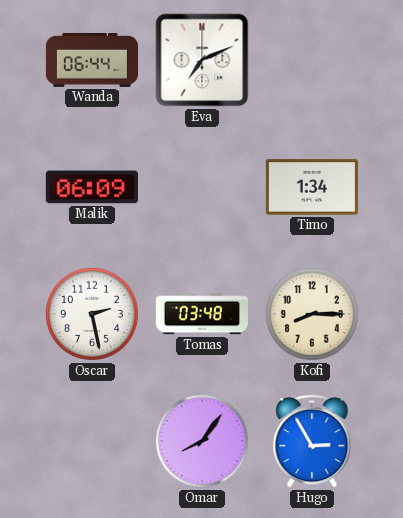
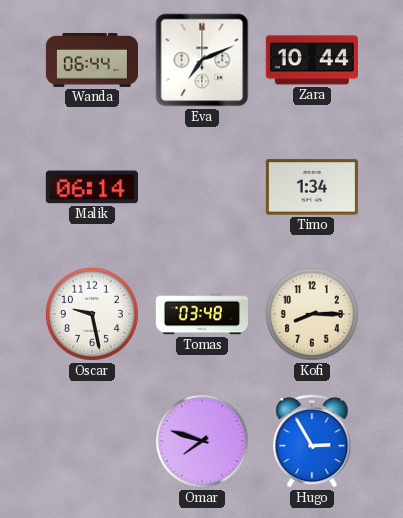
Zara: none -> 10:44 (312, 60)
Malik: 06:09 -> 06:14 (92, 187)
Oscar: 2:28 -> 9:28 (92, 314)
Omar: 8:06 -> 7:48 (202, 441)
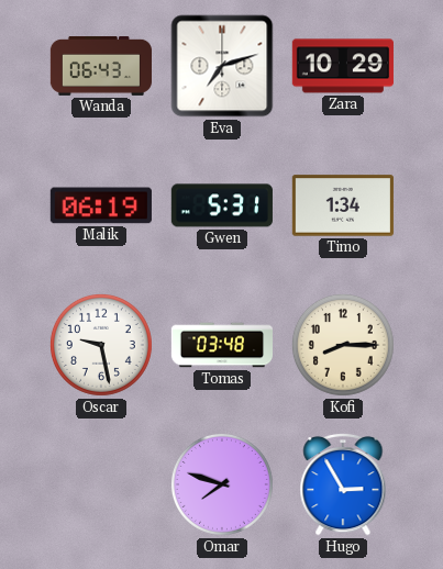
Wanda: 06:44 -> 06:43 (100, 67)
Eva: 7:11 -> 7:12 (222, 66)
Zara: 10:44 -> 10:29 (343, 66)
Malik: 06:14 -> 06:19 (101, 205)
Gwen: none -> 5:31 (222, 205)
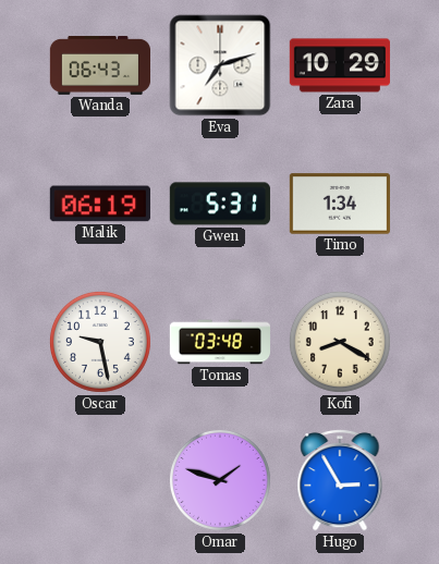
Kofi: 8:15 -> 8:20 (340, 342)
Omar: 7:48 -> 1:48 (220, 480)
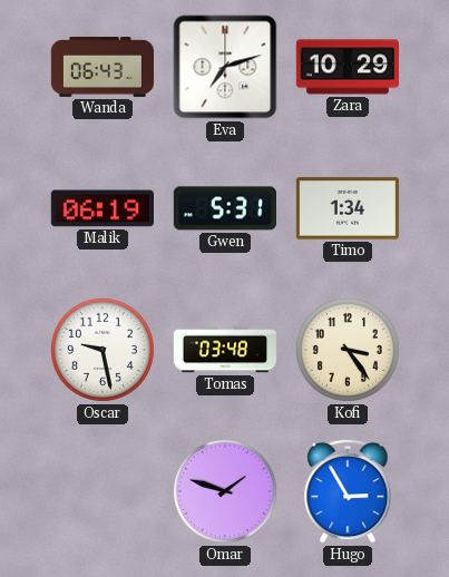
Kofi: 8:20 -> 3:24 (348, 350)
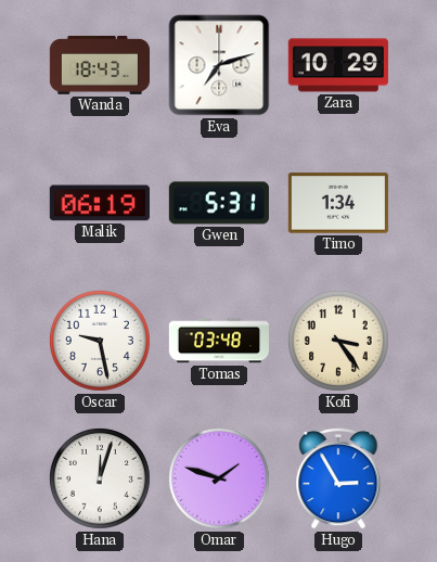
Wanda: 06:43 -> 18:43 (99, 66)
Hana: none -> 12:03 (100, 478)
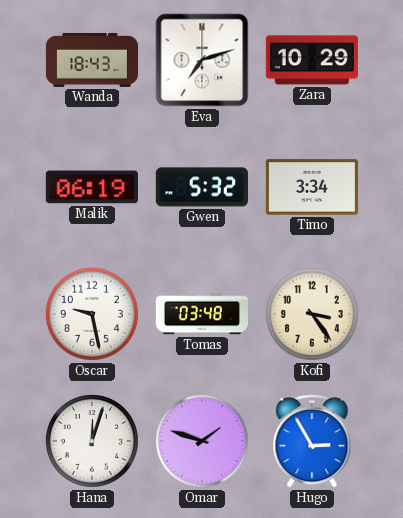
Gwen: 5:31 -> 5:32 (202, 187)
Timo: 1:34 -> 3:34 (312, 187)
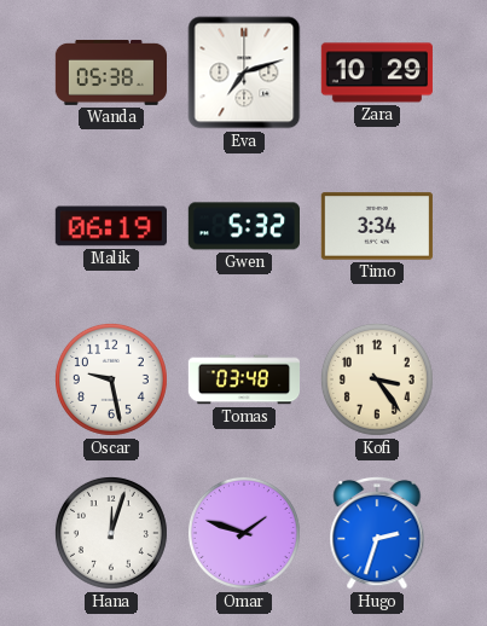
Wanda: 18:43 -> 05:38 (110, 74)
Hugo: 2:55 -> 2:33 (377, 533)
